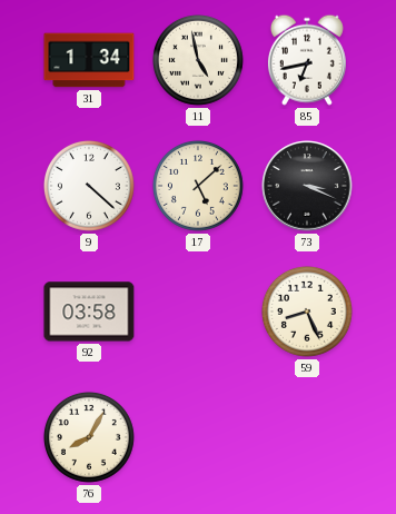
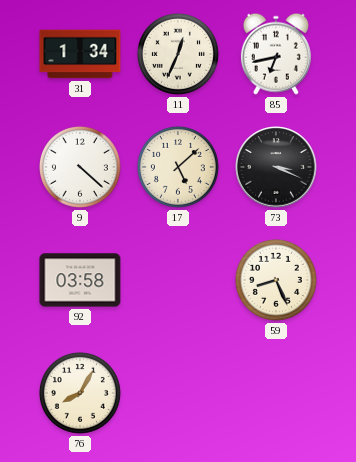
11: 4:58 -> 12:34 (178, 54)
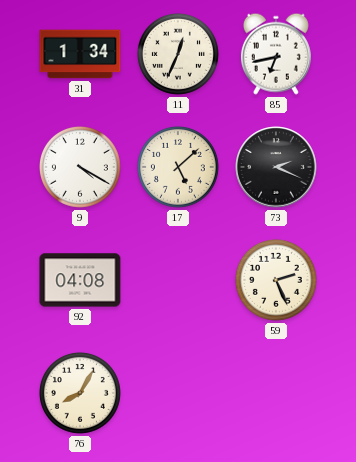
9: 4:22 -> 4:20 (80, 167)
73: 3:19 -> 2:19 (276, 167)
92: 03:58 -> 04:08 (80, 280)
59: 8:26 -> 2:26 (276, 280)
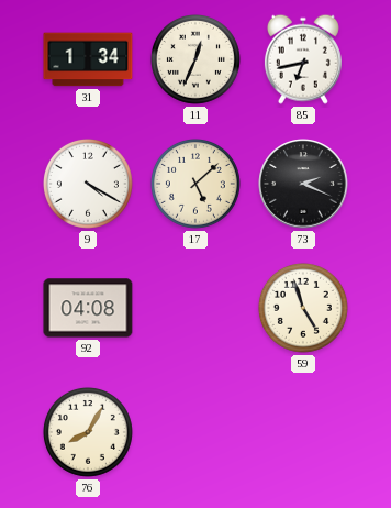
59: 2:26 -> 4:57 (303, 308)
